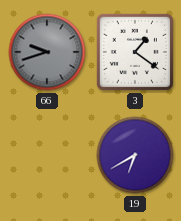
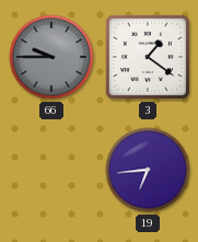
66: 9:42 -> 9:45 (51, 57)
19: 6:40 -> 6:44 (148, 170)
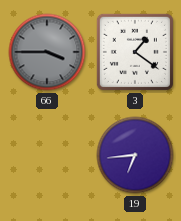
66: 9:45 -> 3:45 (47, 52)
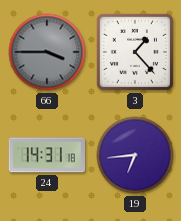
3: 1:21 -> 1:23 (135, 52)
24: none -> 14:31 (47, 155)
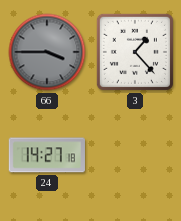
24: 14:31 -> 14:27 (47, 155)
19: 6:44 -> none (135, 155)
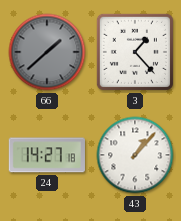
66: 3:45 -> 1:38 (47, 52)
43: none -> 1:07 (135, 155)
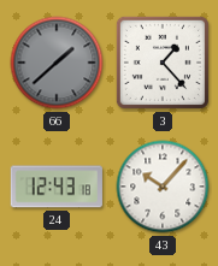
24: 14:27 -> 12:43 (57, 187)
43: 1:07 -> 10:07 (163, 187)
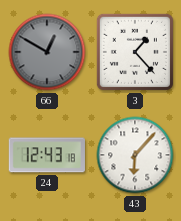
66: 1:38 -> 12:50 (47, 52)
43: 10:07 -> 6:07 (135, 155)
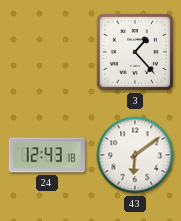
66: 12:50 -> none (47, 52)
43: 6:07 -> 6:09 (135, 155)
